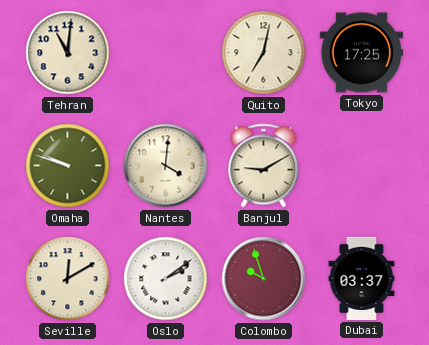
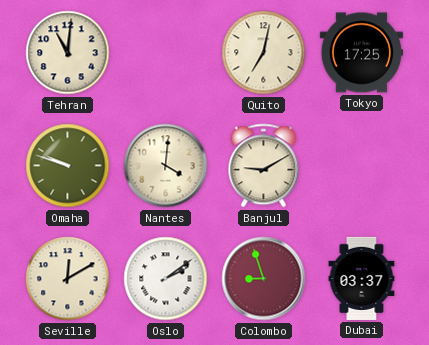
Colombo: 9:57 -> 8:57 (264, 279)
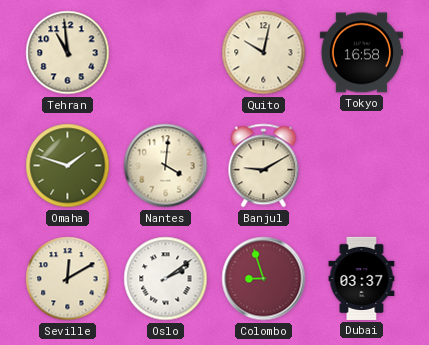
Tehran: 11:01 -> 10:59 (68, 53)
Quito: 7:02 -> 10:02 (264, 53)
Tokyo: 17:25 -> 16:58 (361, 53)
Omaha: 9:48 -> 1:48 (68, 166)
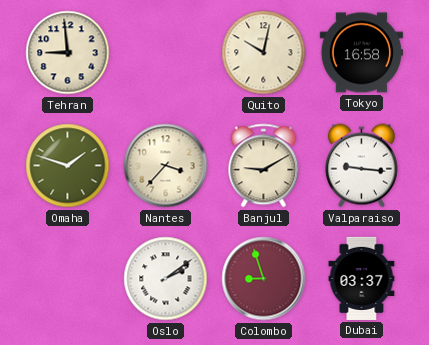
Tehran: 10:59 -> 8:59 (68, 53)
Nantes: 4:01 -> 3:37 (166, 166)
Valparaiso: none -> 9:16 (361, 166)
Seville: 12:10 -> none (68, 279)
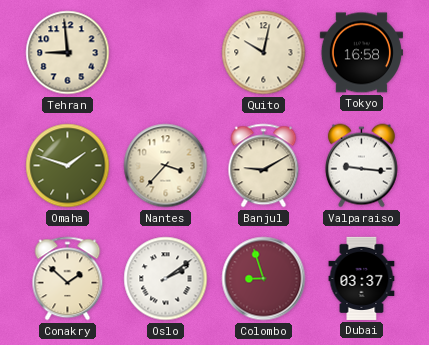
Conakry: none -> 1:52 (68, 279)
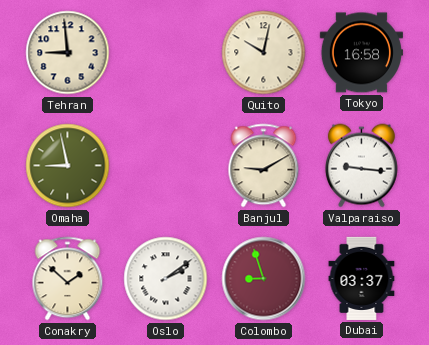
Omaha: 1:48 -> 8:58 (68, 166)
Nantes: 3:37 -> none (166, 166)
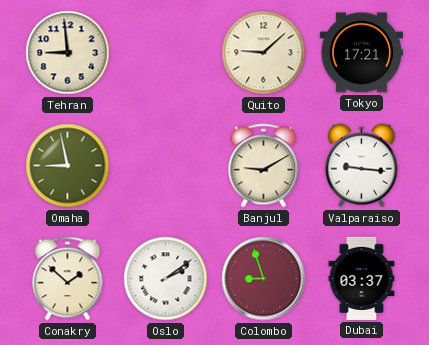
Quito: 10:02 -> 9:08 (264, 53)
Tokyo: 16:58 -> 17:21 (361, 53)
